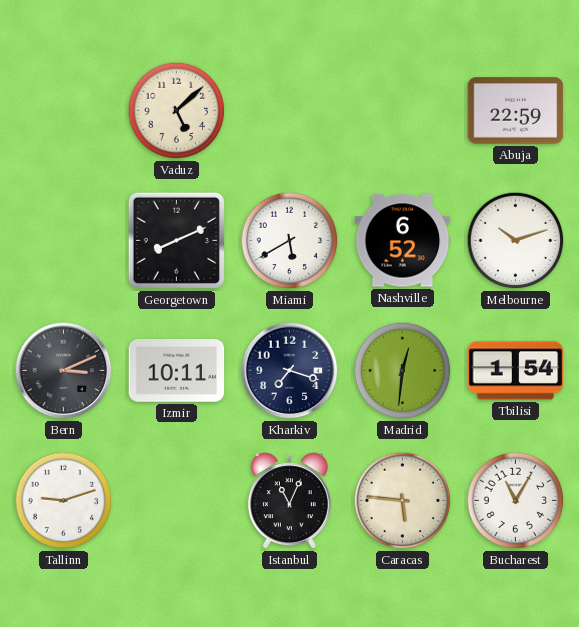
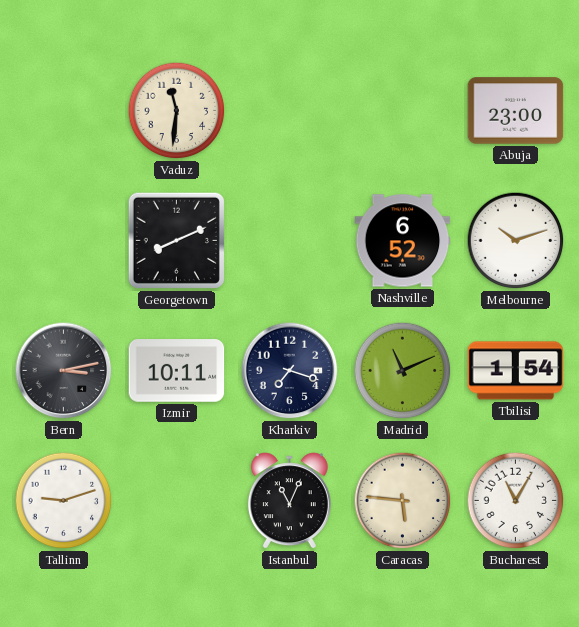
Vaduz: 5:08 -> 11:31 (177, 111)
Abuja: 22:59 -> 23:00 (516, 111)
Miami: 5:40 -> none (290, 241)
Bern: 3:11 -> 3:13 (64, 371)
Madrid: 12:31 -> 11:11 (403, 371)
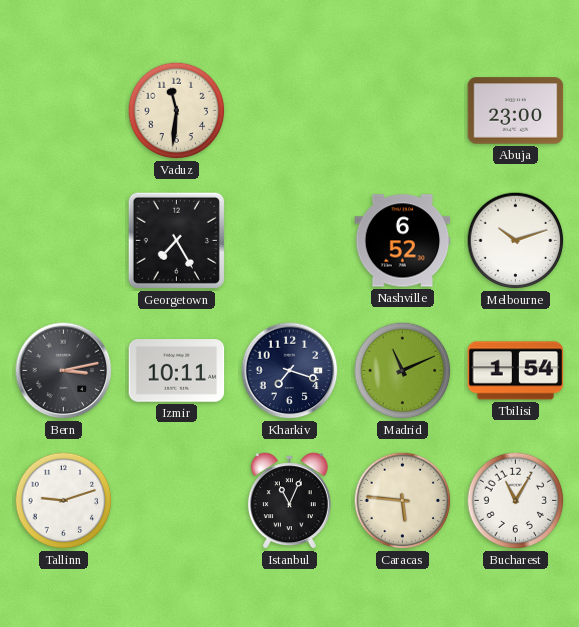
Georgetown: 8:11 -> 7:25 (176, 240)
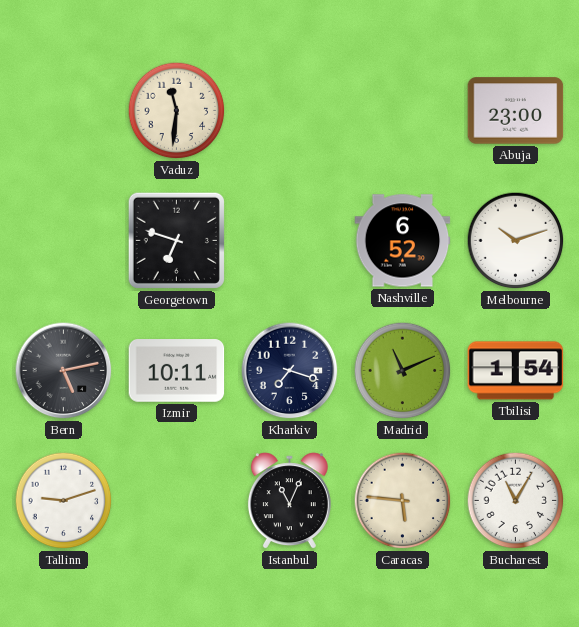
Georgetown: 7:25 -> 6:48 (176, 240)
Bern: 3:13 -> 5:13 (64, 371)
